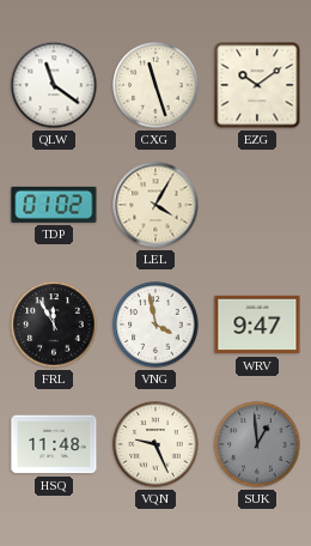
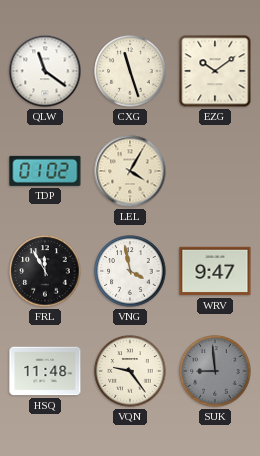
VQN: 9:26 -> 9:24 (130, 371)
SUK: 12:59 -> 8:59 (215, 371)
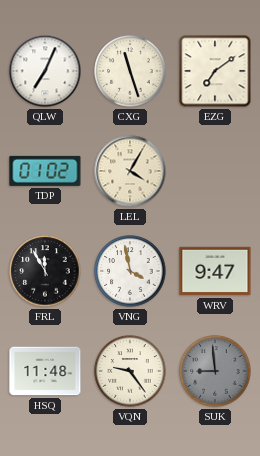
QLW: 11:21 -> 7:04 (45, 71)
EZG: 10:09 -> 7:09 (215, 71)
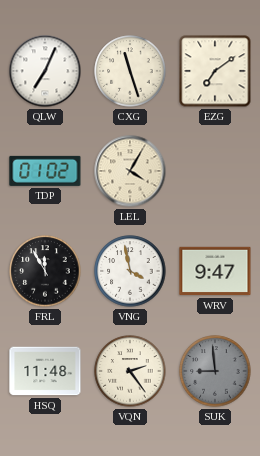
VQN: 9:24 -> 2:24 (130, 371)
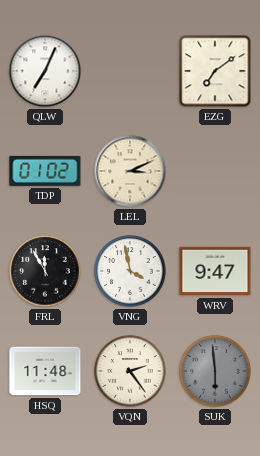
CXG: 11:27 -> none (130, 71)
LEL: 4:05 -> 3:11 (130, 171)
SUK: 8:59 -> 5:59 (215, 371)
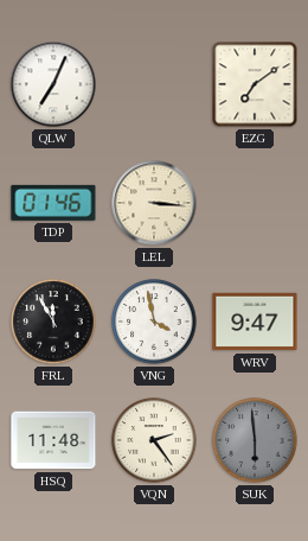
TDP: 01:02 -> 01:46 (53, 203)
LEL: 3:11 -> 3:16 (154, 203)
